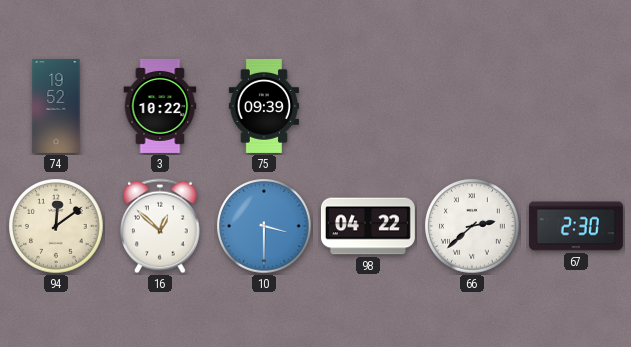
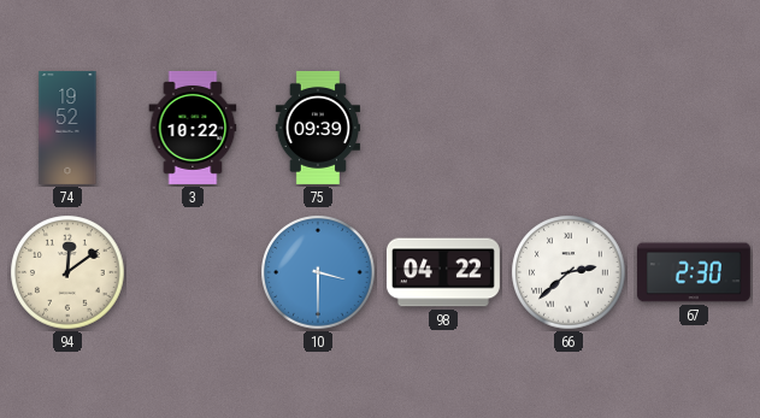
16: 12:52 -> none (160, 226)
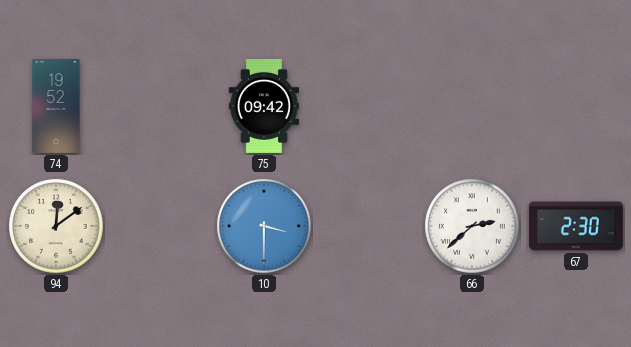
3: 10:22 -> none (193, 128)
75: 09:39 -> 09:42 (263, 106)
98: 04:22 -> none (443, 272)
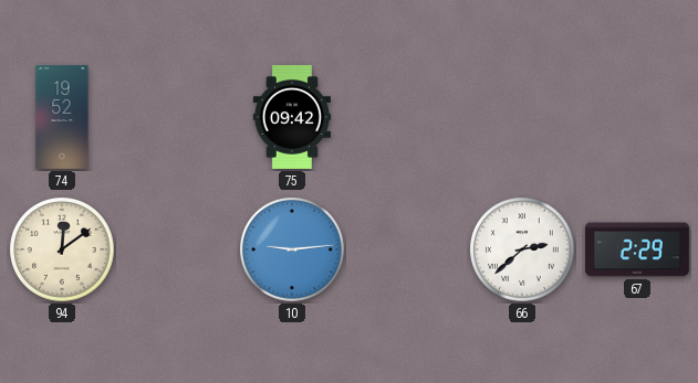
10: 3:30 -> 9:14 (292, 249)
67: 2:30 -> 2:29 (637, 249)
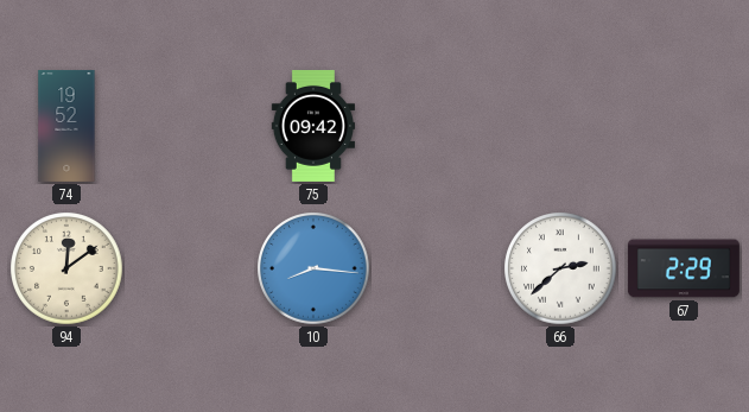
10: 9:14 -> 8:16 (313, 268)
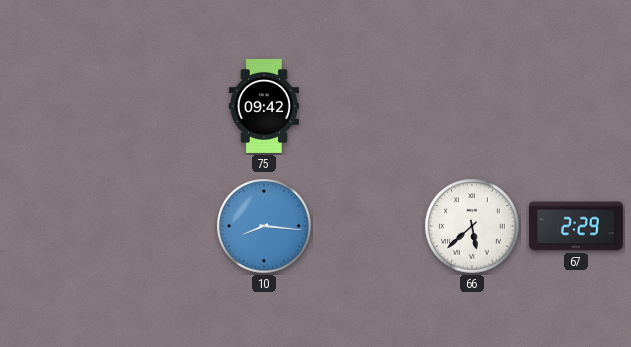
74: 19:52 -> none (66, 126)
94: 12:09 -> none (66, 268)
66: 2:38 -> 5:38 (472, 226)
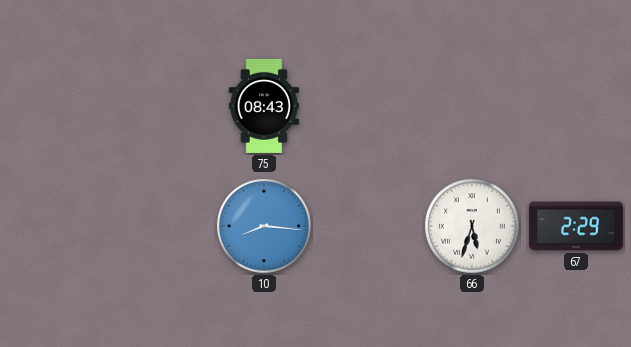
75: 09:42 -> 08:43 (263, 106)
66: 5:38 -> 5:33 (472, 226)
